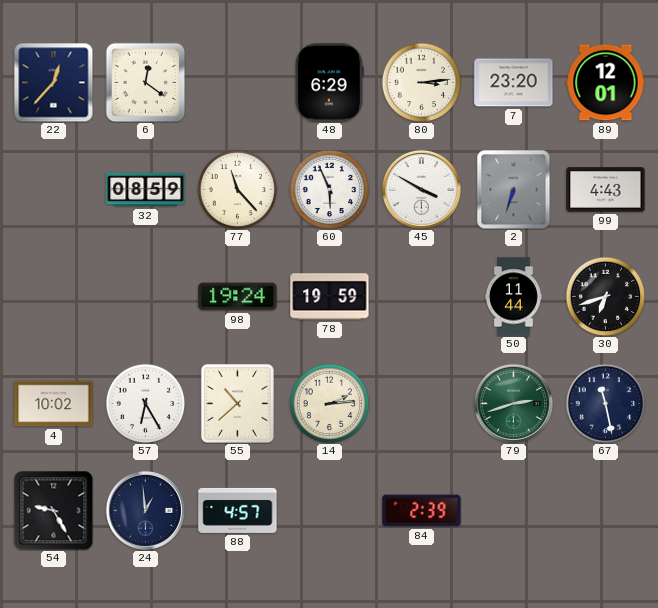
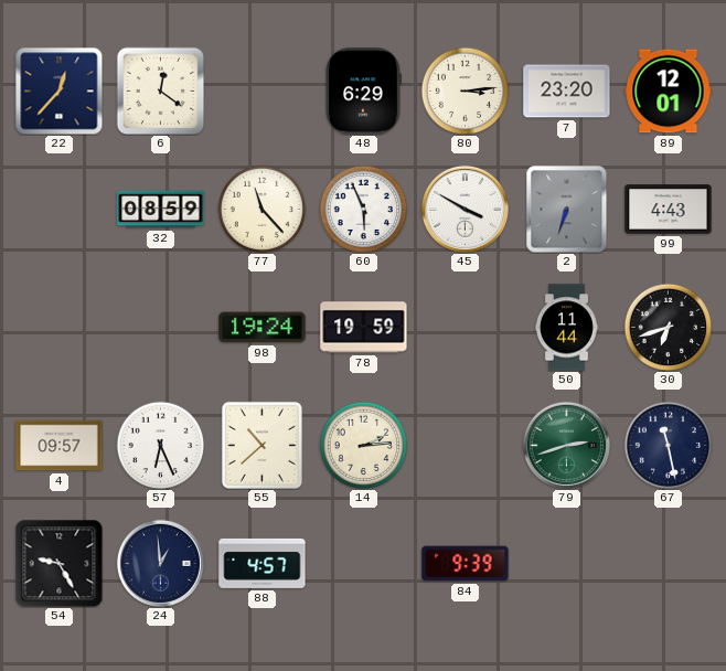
4: 10:02 -> 09:57 (60, 446)
57: 6:25 -> 6:26 (160, 445)
84: 2:39 -> 9:39 (466, 564)
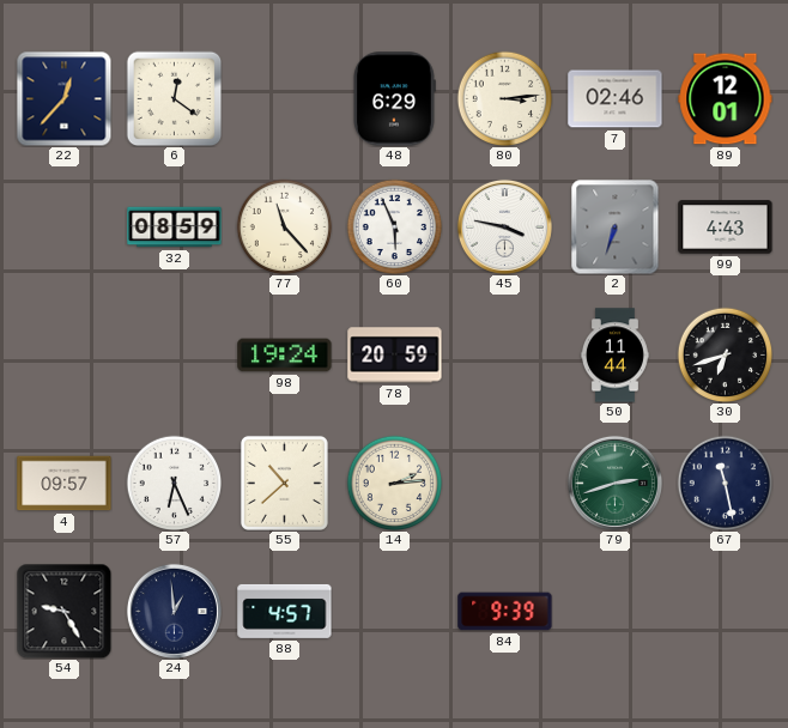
7: 23:20 -> 02:46 (616, 99)
45: 3:50 -> 3:47 (504, 226)
78: 19:59 -> 20:59 (395, 356)
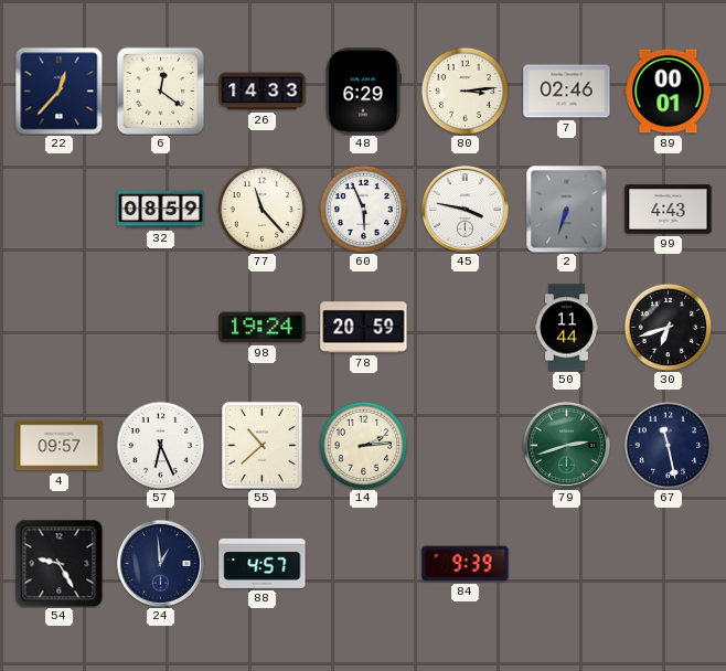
26: none -> 14:33 (263, 92)
89: 12:01 -> 00:01 (669, 92)
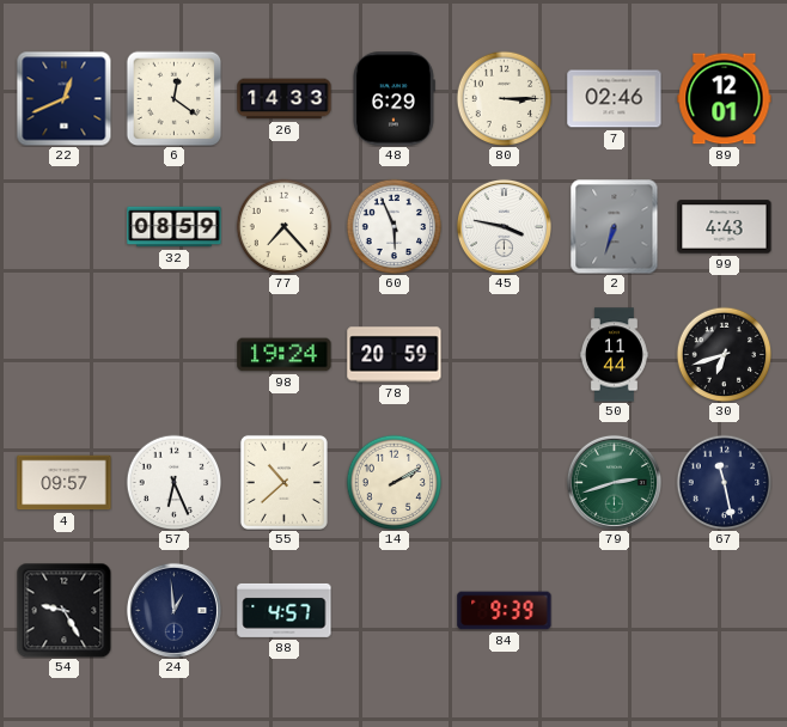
22: 12:37 -> 12:41 (63, 98)
80: 3:14 -> 3:15 (504, 98)
89: 00:01 -> 12:01 (725, 99)
77: 11:23 -> 7:23 (283, 226)
14: 2:14 -> 2:10 (393, 482)
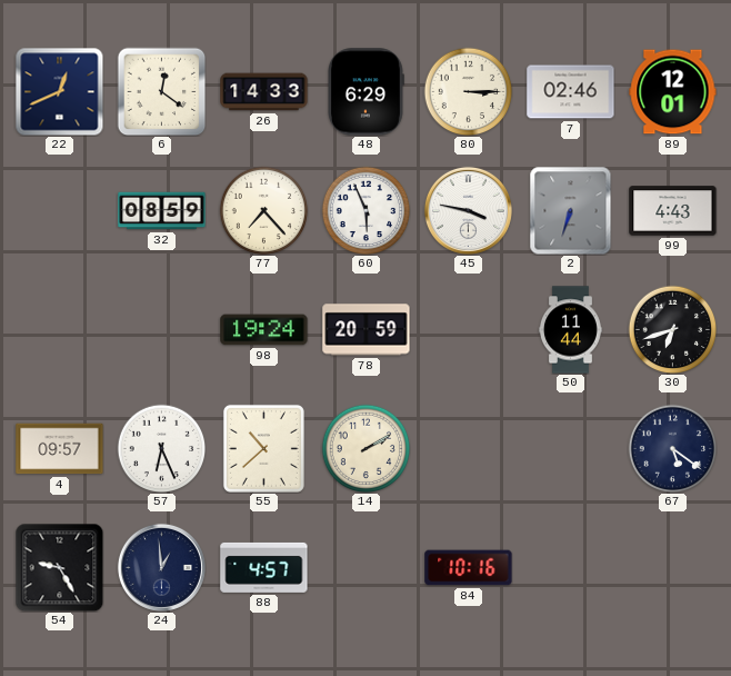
79: 2:42 -> none (614, 482)
67: 11:28 -> 5:21 (672, 448)
84: 9:39 -> 10:16 (469, 568)
